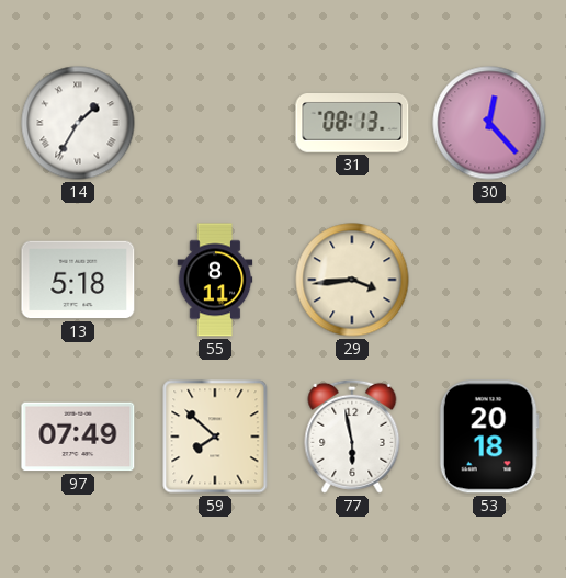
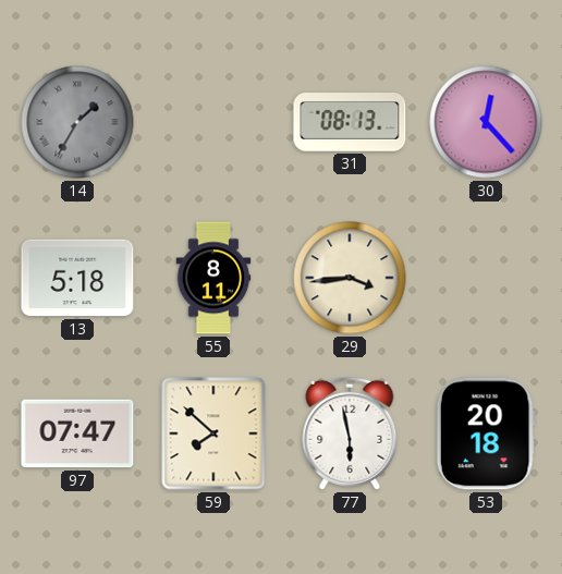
14 dial: white -> grey (77, 122)
97: 07:49 -> 07:47 (77, 433)
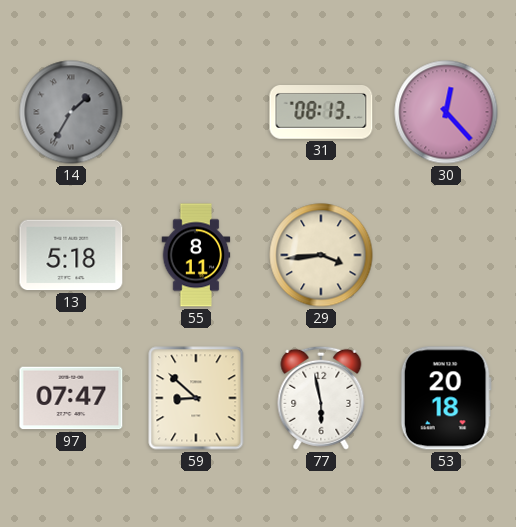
59: 7:52 -> 8:52 (196, 398)
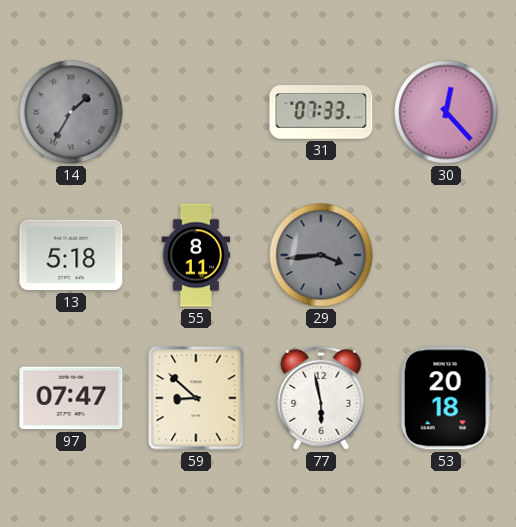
31: 08:13 -> 07:33 (321, 113)
29 dial: cream -> grey (321, 255)
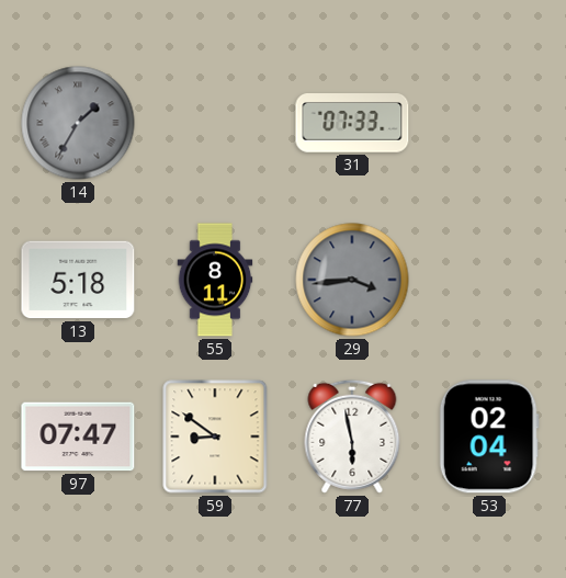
30: 12:23 -> none (446, 112)
59: 8:52 -> 8:51 (215, 437)
53: 20:18 -> 02:04 (489, 437)
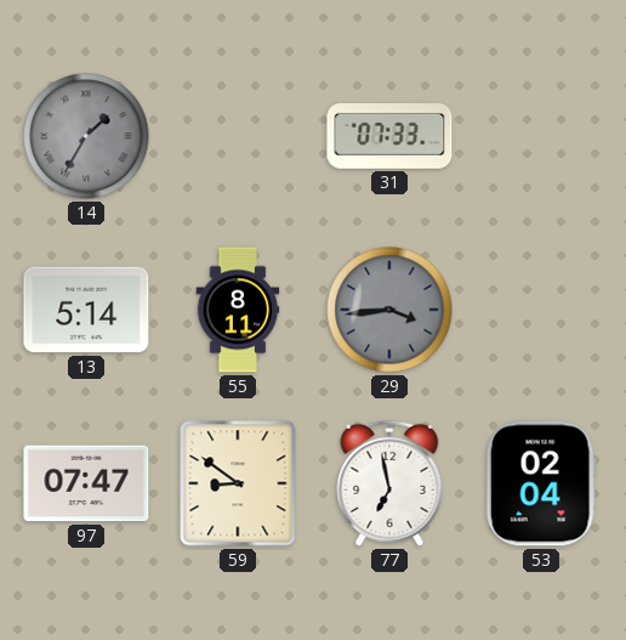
13: 5:18 -> 5:14 (86, 310)
77: 5:58 -> 6:58 (389, 483)
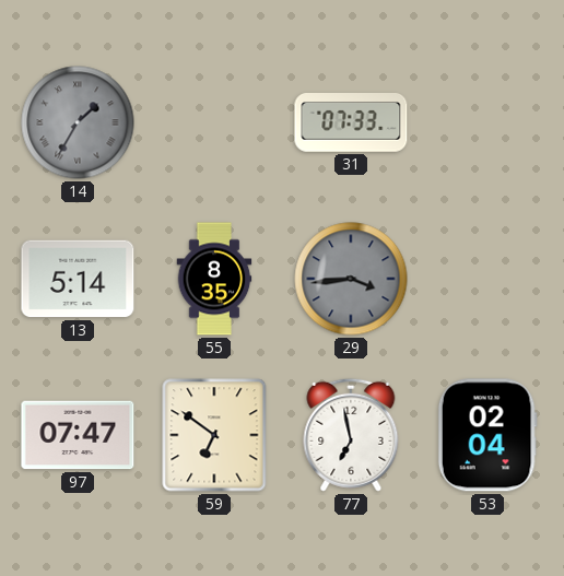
55: 8:11 -> 8:35 (214, 279)
59: 8:51 -> 6:51 (214, 435)
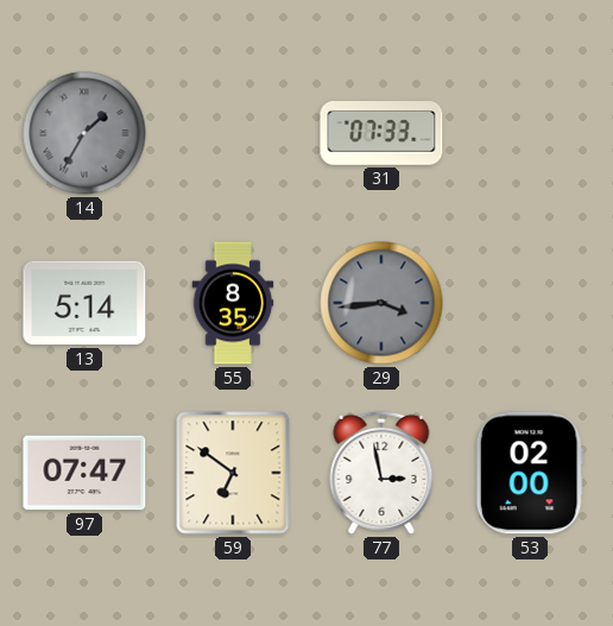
77: 6:58 -> 2:58 (381, 473)
53: 02:04 -> 02:00 (530, 473)
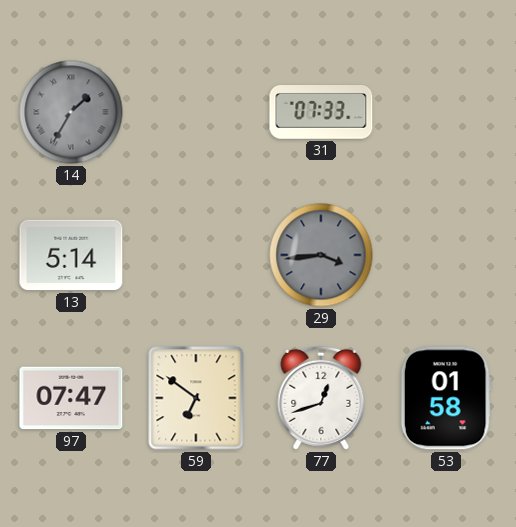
55: 8:35 -> none (233, 303)
77: 2:58 -> 12:42 (321, 398)
53: 02:00 -> 01:58 (446, 398)
